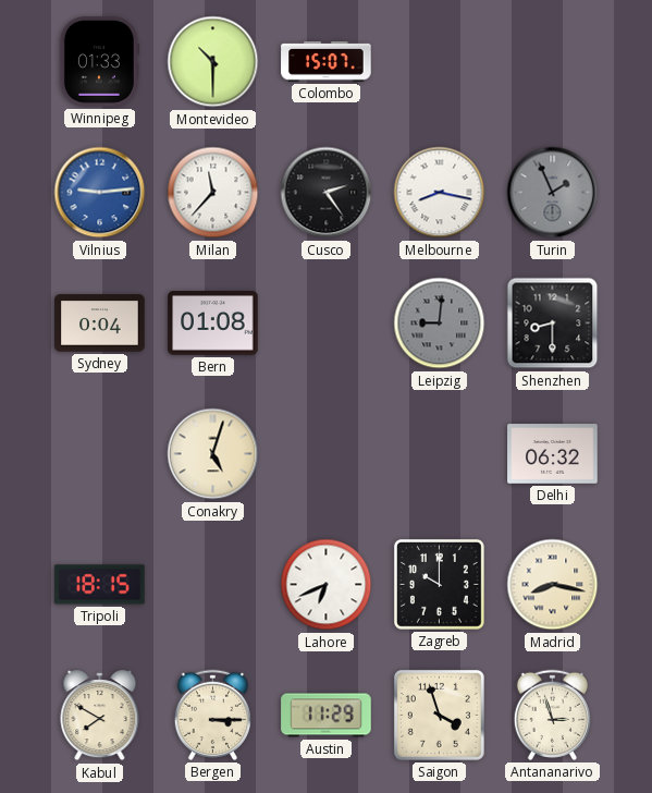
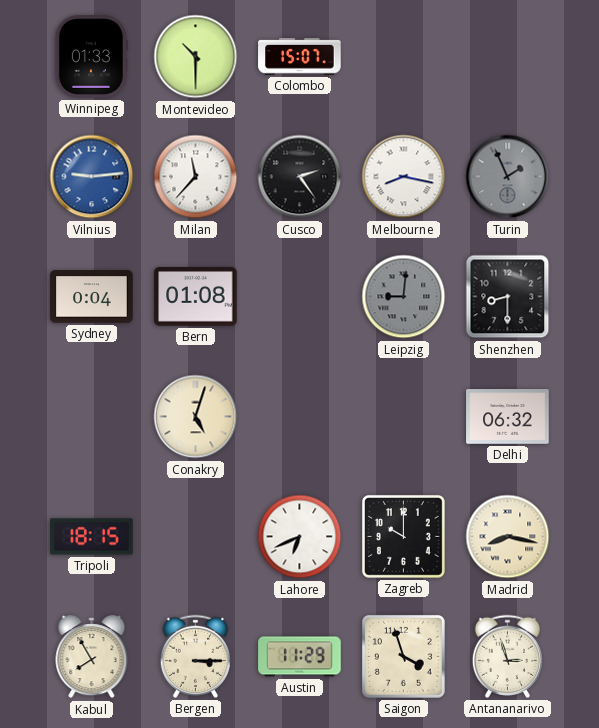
Kabul: 7:50 -> 7:55 (92, 657)
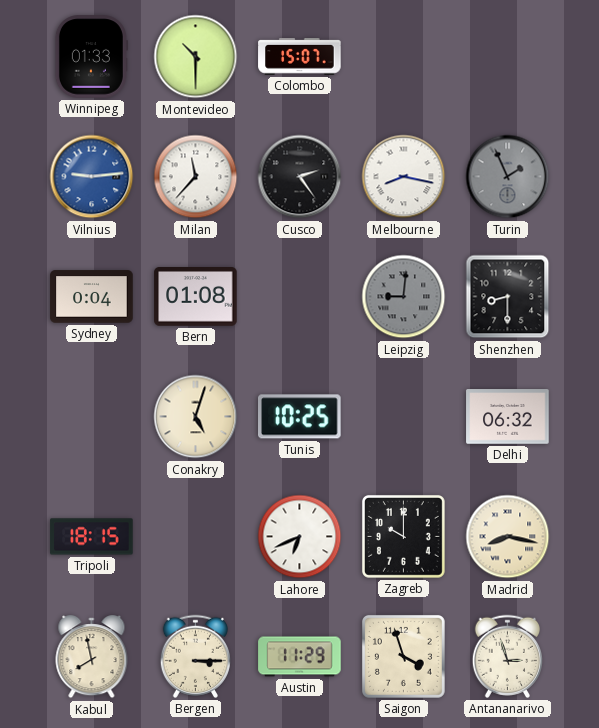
Tunis: none -> 10:25 (300, 417)
Kabul: 7:55 -> 7:58 (92, 657)
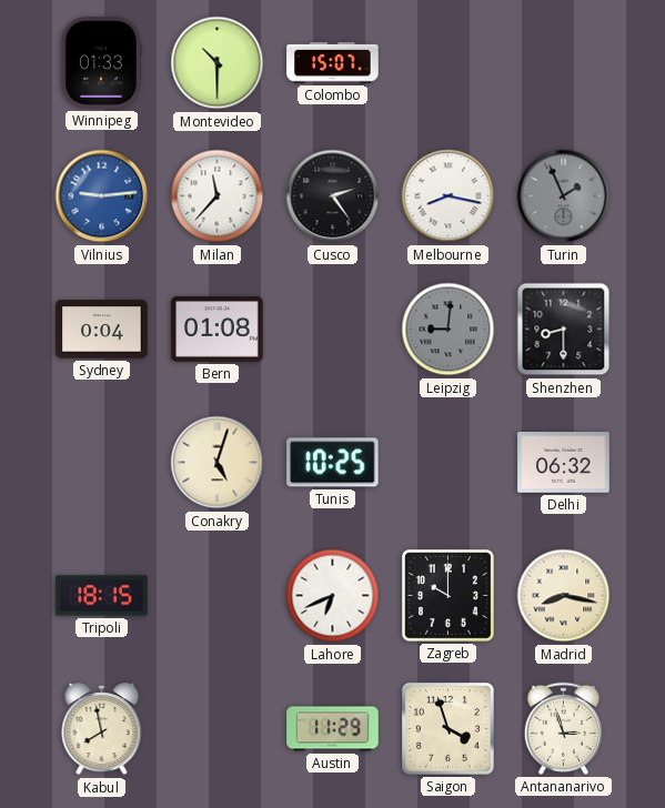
Bergen: 3:15 -> none (195, 656)
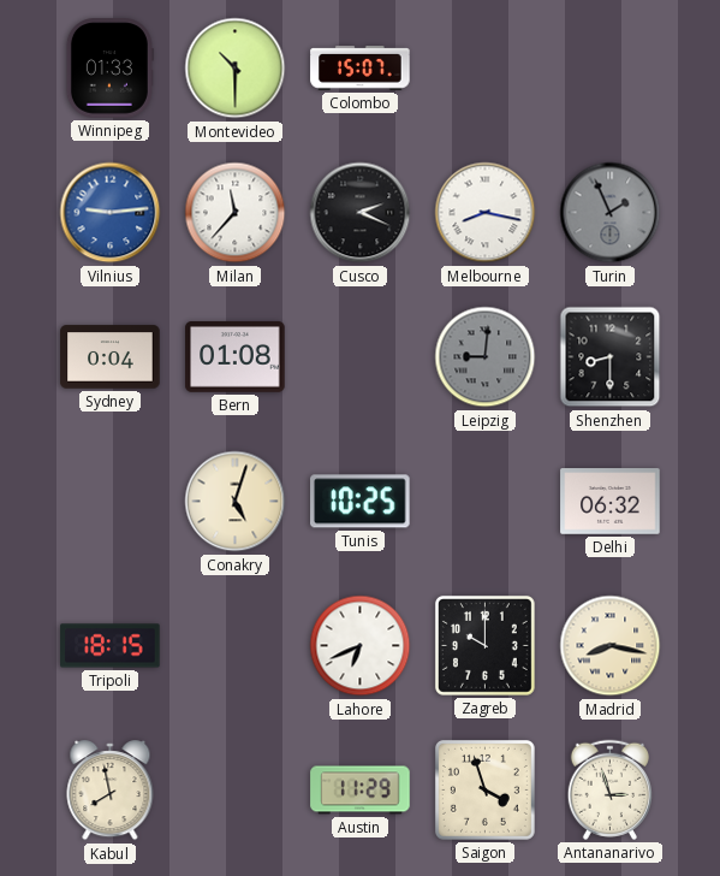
Cusco: 2:24 -> 2:19 (361, 213)
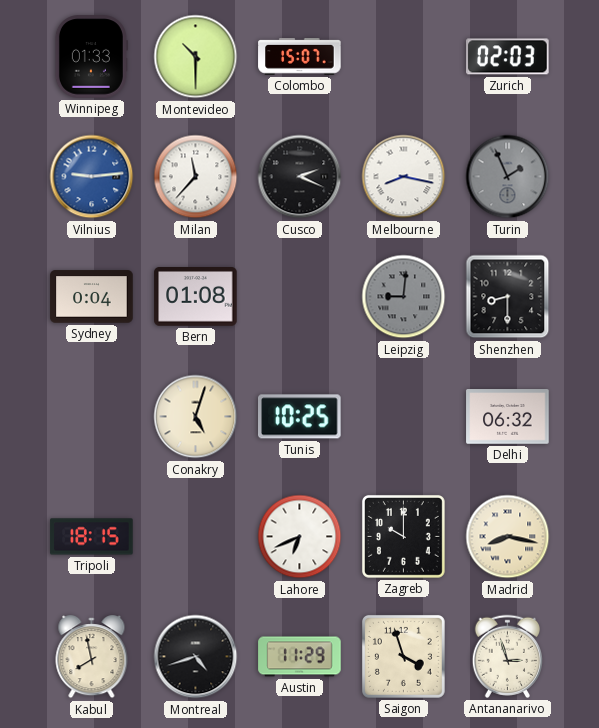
Zurich: none -> 02:03 (508, 57)
Montreal: none -> 4:42 (196, 657)
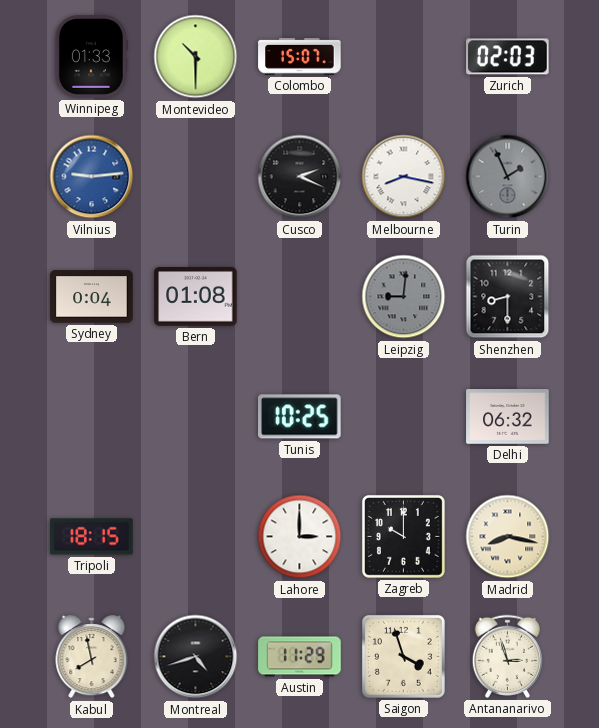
Milan: 11:37 -> none (196, 177)
Conakry: 5:03 -> none (196, 417)
Lahore: 6:41 -> 3:00 (300, 537)
